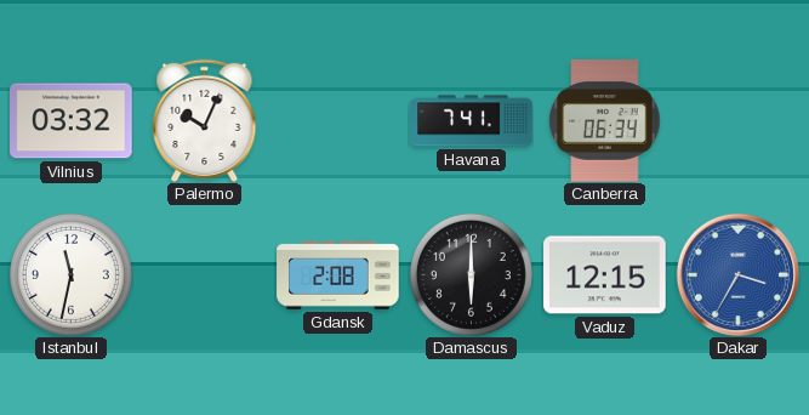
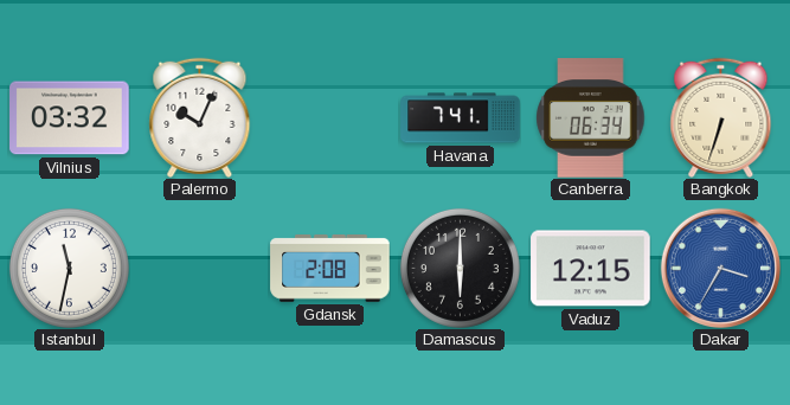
Bangkok: none -> 6:33 (721, 117)
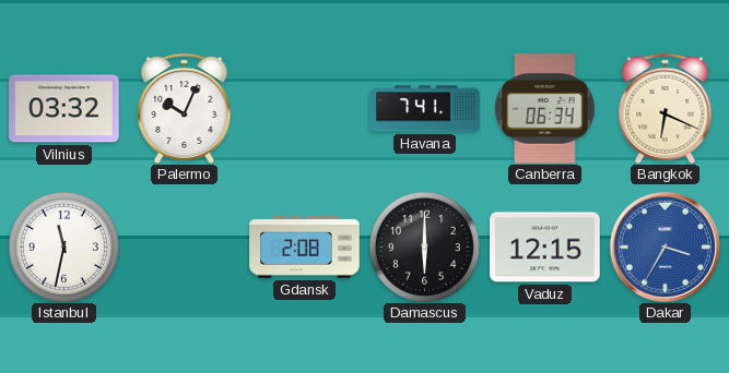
Bangkok: 6:33 -> 6:19 (666, 108)
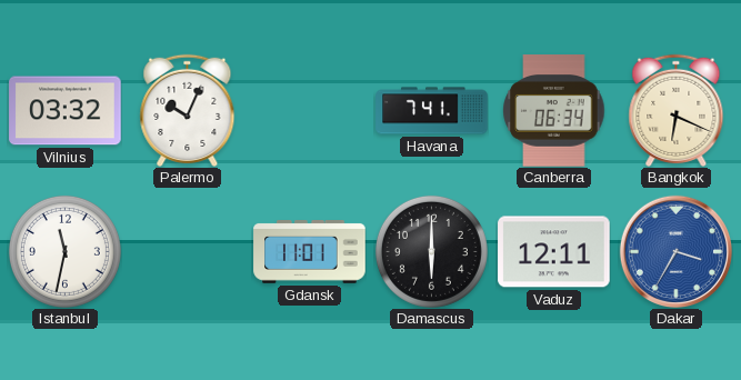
Gdansk: 2:08 -> 11:01 (310, 252)
Vaduz: 12:15 -> 12:11 (554, 252)
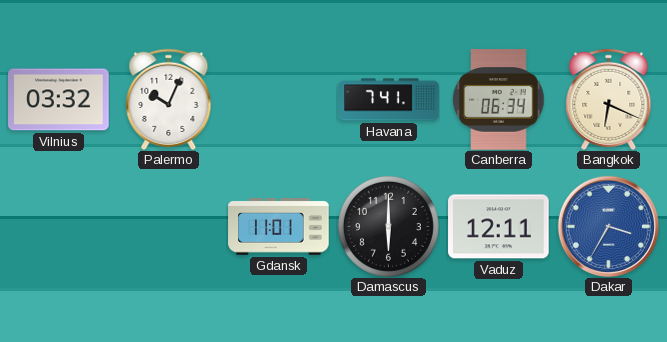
Istanbul: 11:32 -> none (64, 251)
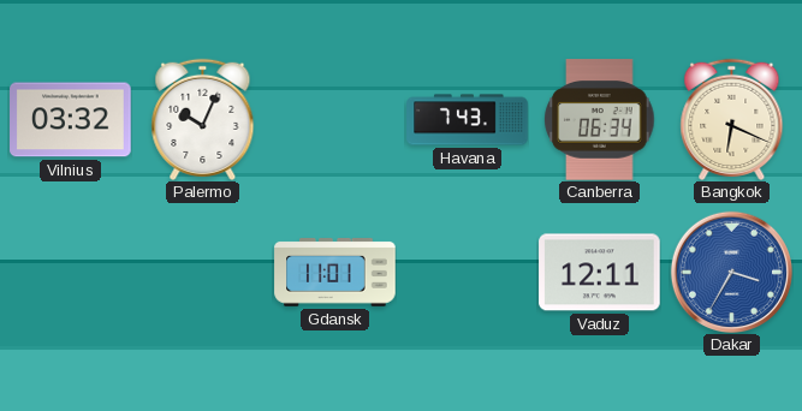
Havana: 7:41 -> 7:43 (468, 120)
Damascus: 6:00 -> none (388, 226)
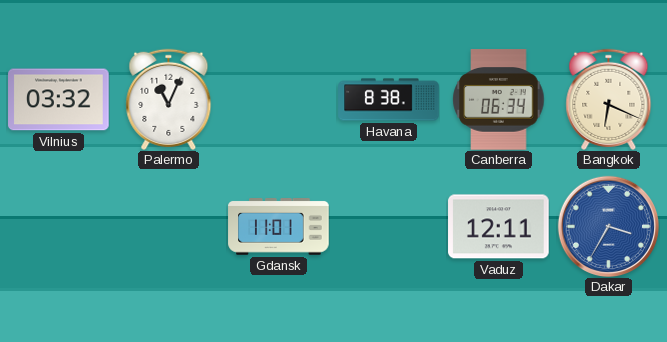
Palermo: 10:04 -> 11:04 (169, 99)
Havana: 7:43 -> 8:38 (389, 100)
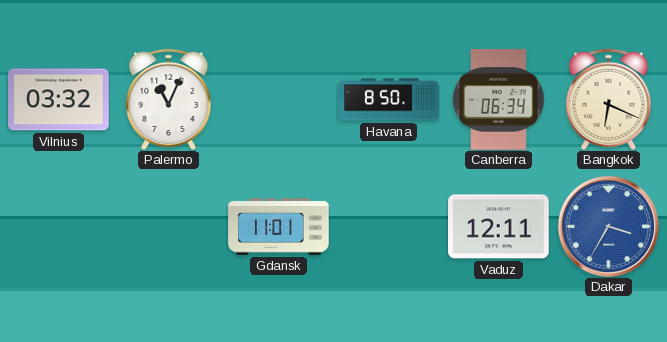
Havana: 8:38 -> 8:50 (389, 100)
